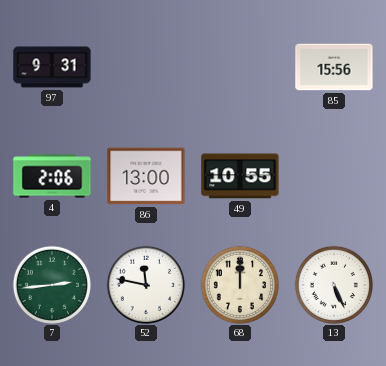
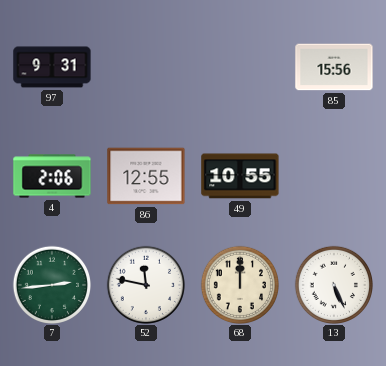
86: 13:00 -> 12:55 (146, 176)
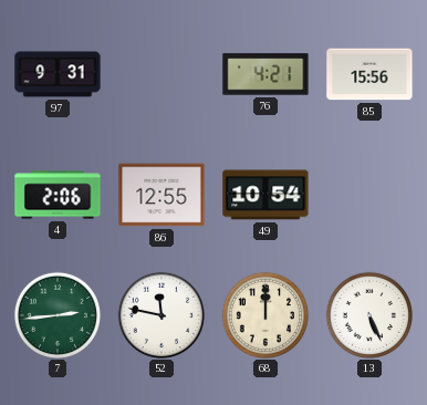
76: none -> 4:21 (265, 74)
49: 10:55 -> 10:54 (265, 195)
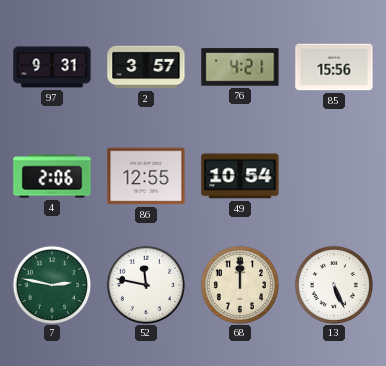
2: none -> 3:57 (146, 67)
7: 2:44 -> 2:47 (51, 284)
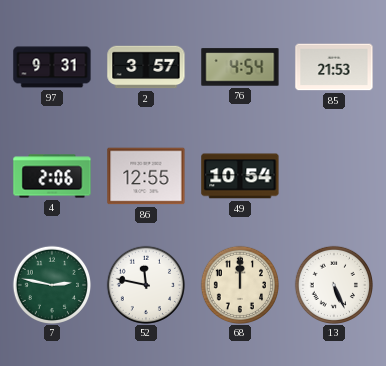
76: 4:21 -> 4:54 (240, 67)
85: 15:56 -> 21:53 (334, 67)
